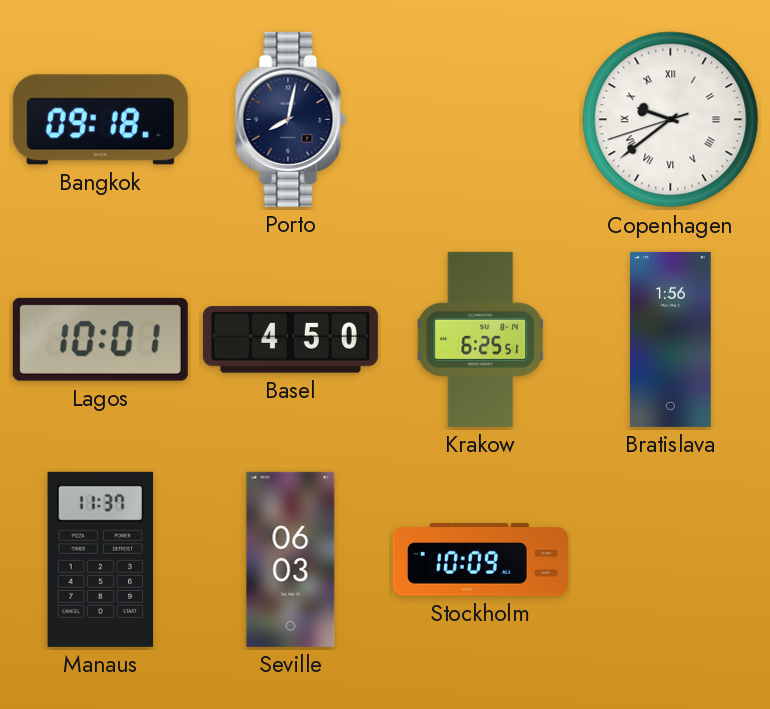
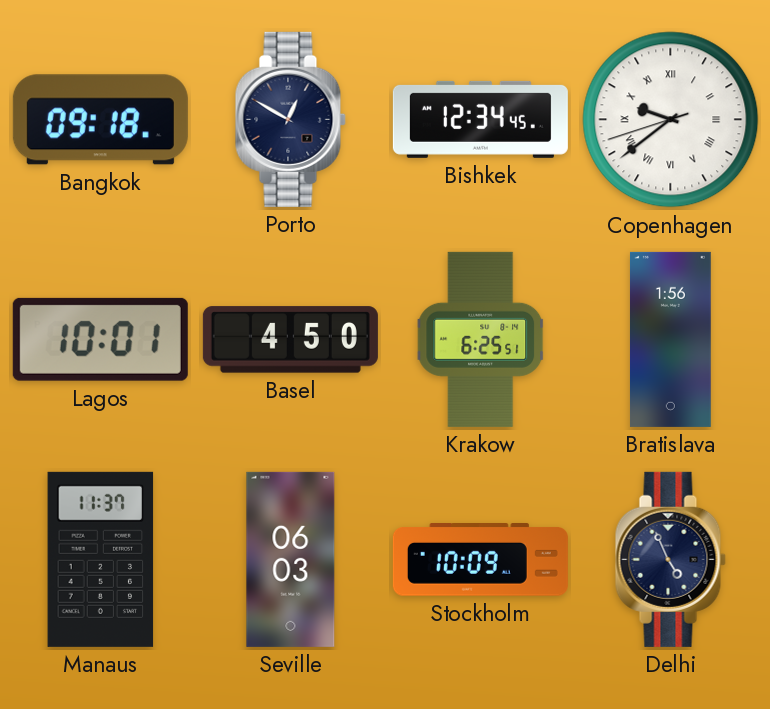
Porto: 8:02 -> 12:50 (290, 119)
Bishkek: none -> 12:34 (480, 119)
Delhi: none -> 4:56 (670, 559)
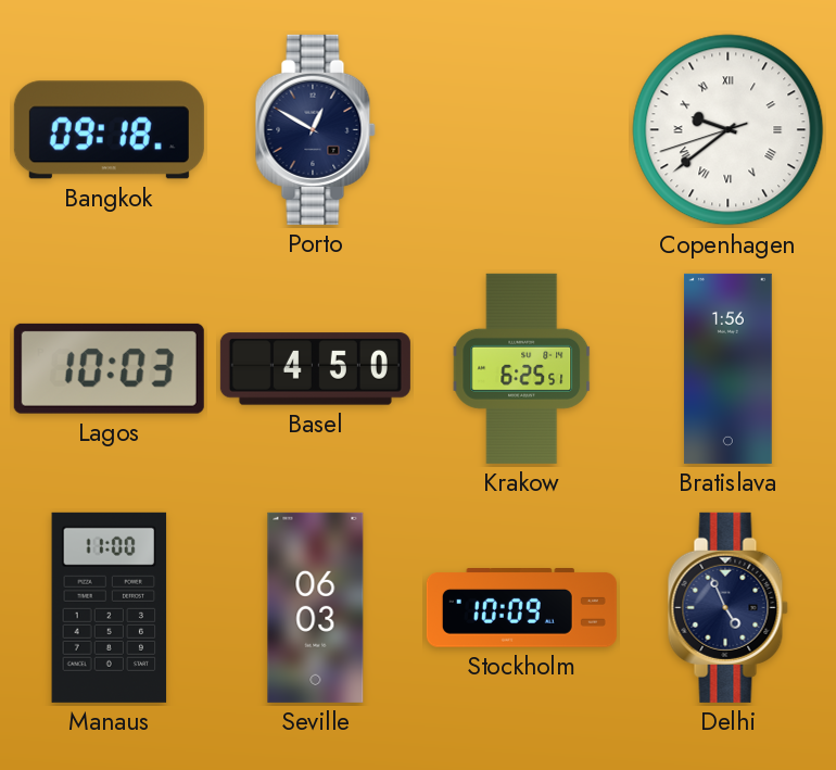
Bishkek: 12:34 -> none (480, 119)
Lagos: 10:01 -> 10:03 (109, 368)
Manaus: 11:37 -> 11:00 (110, 607)
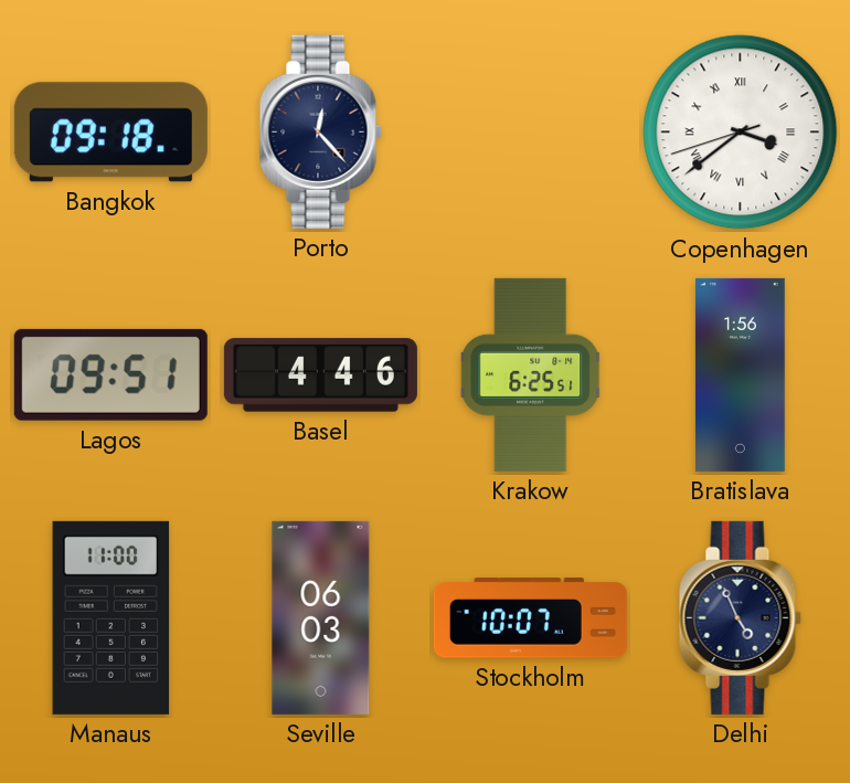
Porto: 12:50 -> 12:23 (320, 131)
Copenhagen: 9:38 -> 3:38 (741, 133)
Lagos: 10:03 -> 09:51 (110, 374)
Basel: 4:50 -> 4:46 (320, 375)
Stockholm: 10:09 -> 10:07 (530, 618)
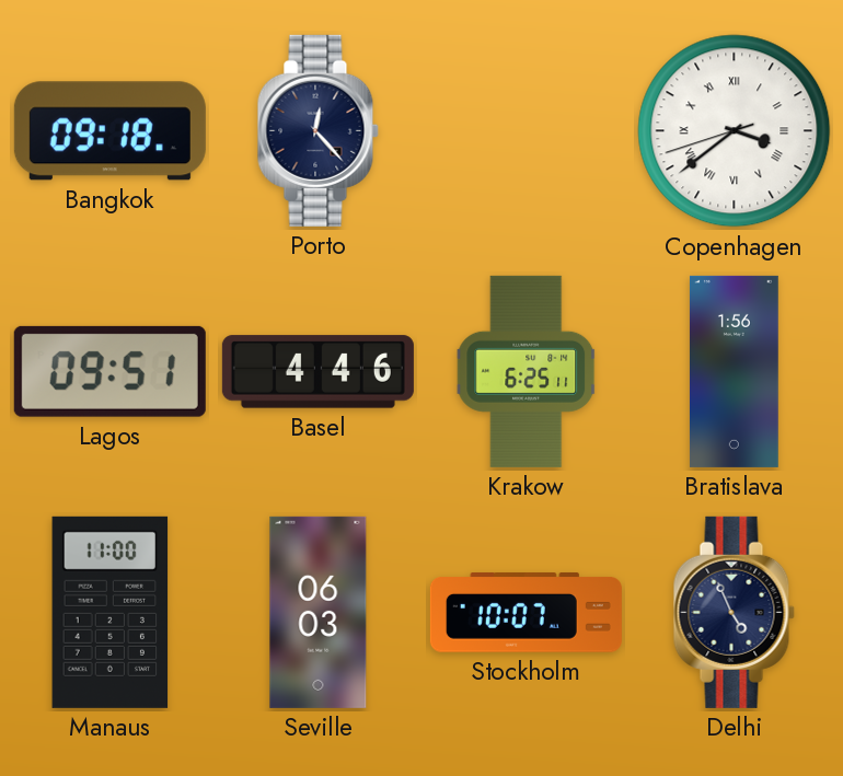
Krakow: 6:25:51 -> 6:25:11 (527, 371)
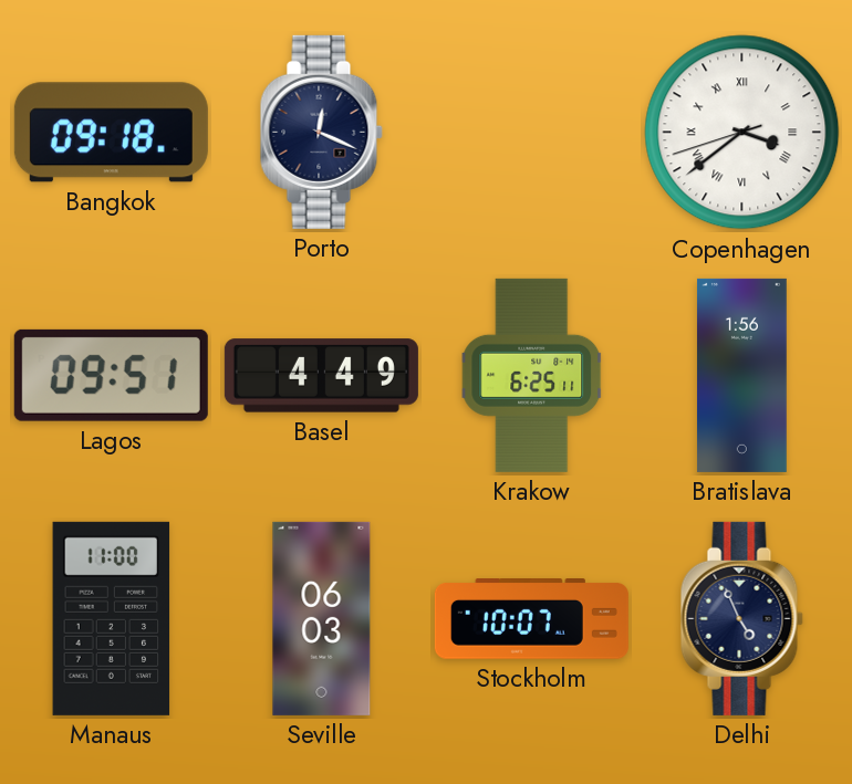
Porto: 12:23 -> 12:19 (321, 132)
Basel: 4:46 -> 4:49 (321, 376)
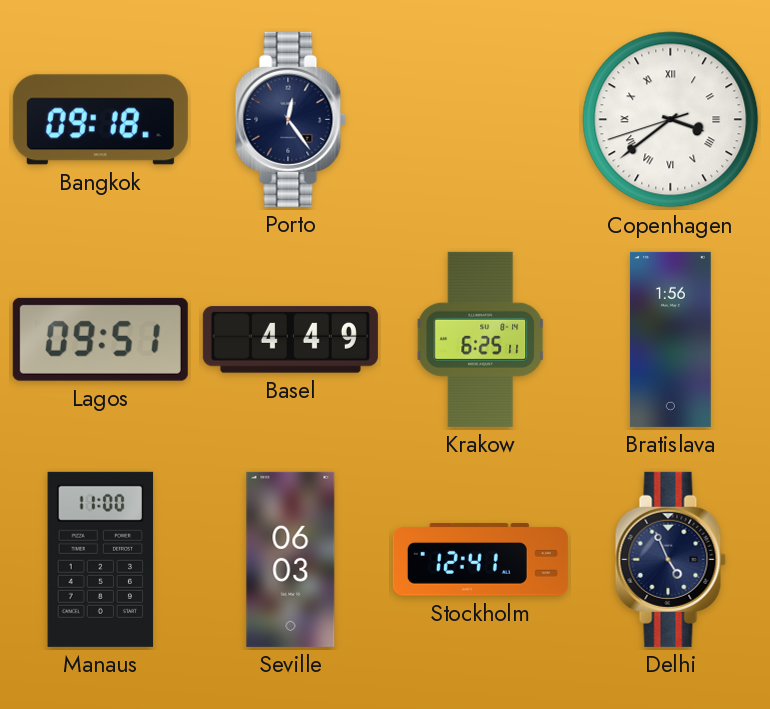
Porto: 12:19 -> 12:24 (290, 119)
Stockholm: 10:07 -> 12:41 (480, 560)
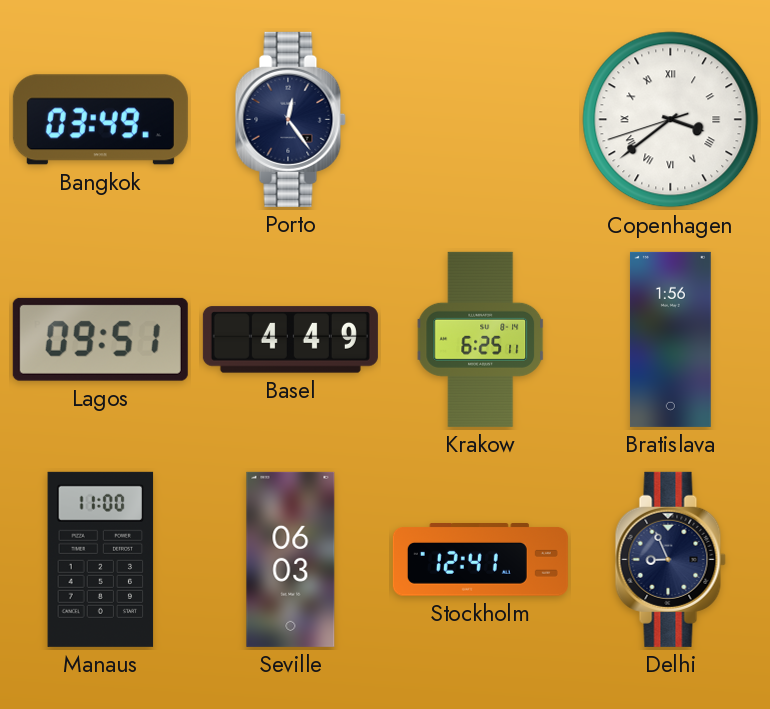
Bangkok: 09:18 -> 03:49 (100, 120)
Delhi: 4:56 -> 8:56 (670, 559)
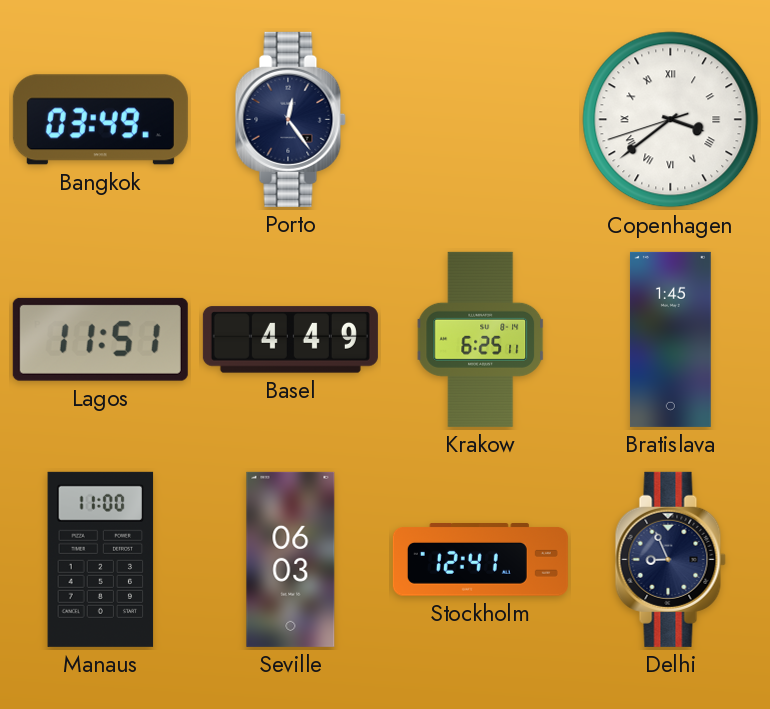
Lagos: 09:51 -> 11:51 (100, 339)
Bratislava: 1:56 -> 1:45 (670, 339)
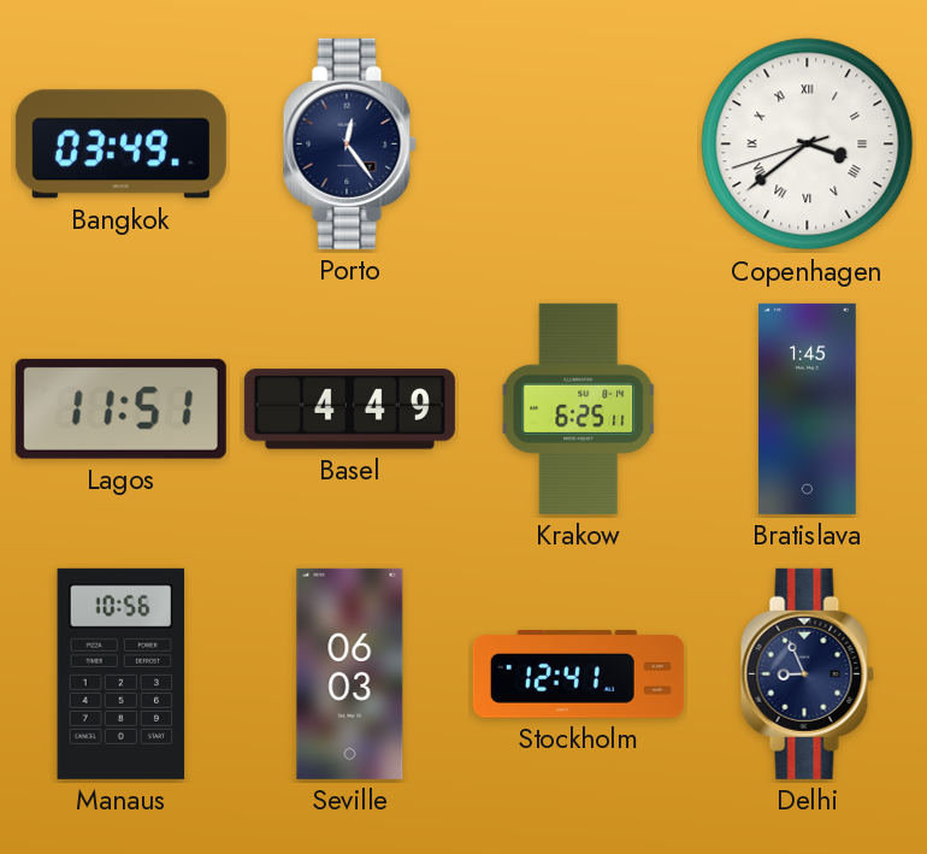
Manaus: 11:00 -> 10:56 (122, 673)
